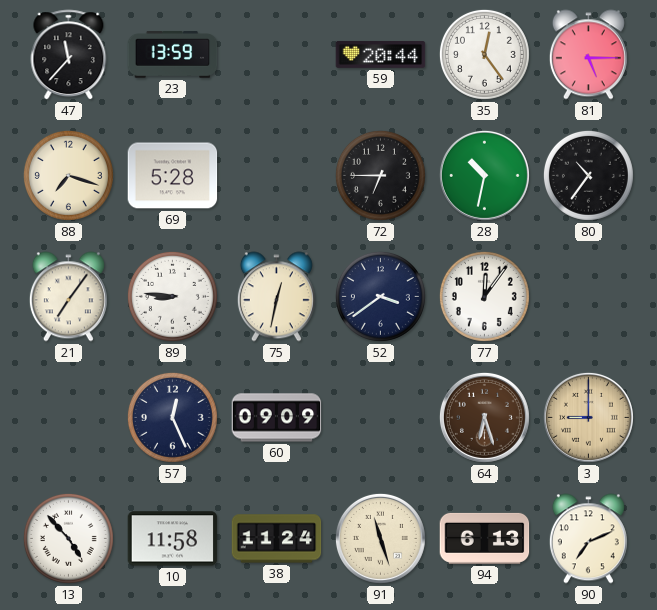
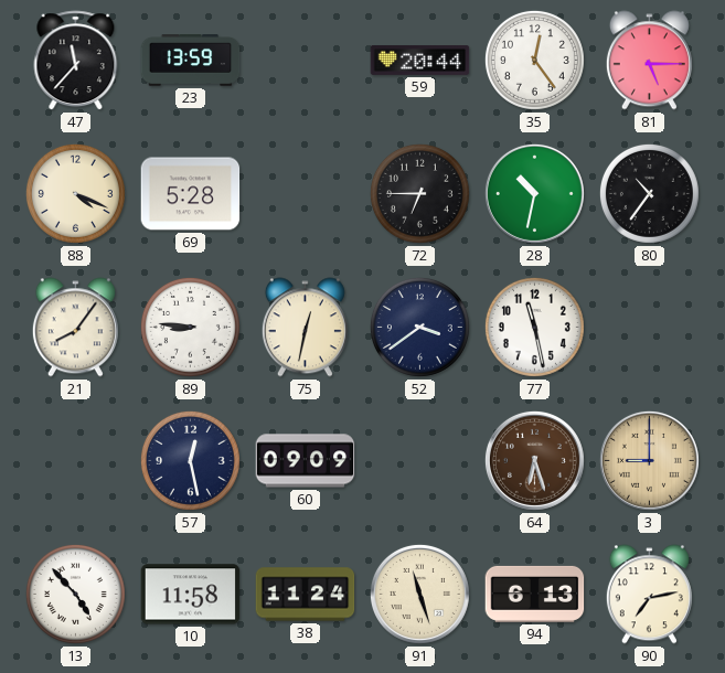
88: 7:18 -> 4:19 (75, 193)
21: 7:06 -> 8:06 (75, 328)
77: 12:06 -> 11:28 (534, 327)
57: 12:26 -> 12:28 (190, 460)
90: 7:11 -> 7:13 (649, 595)
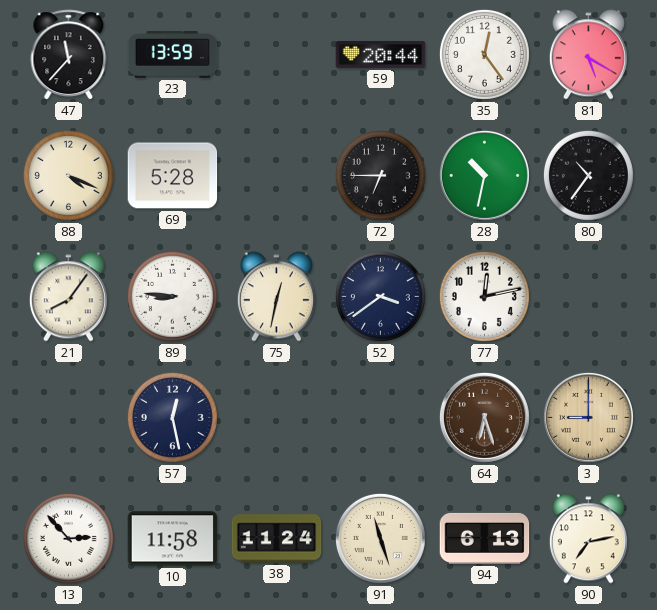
81: 5:15 -> 5:20 (588, 55)
77: 11:28 -> 12:13 (484, 296)
60: 09:09 -> none (306, 461)
13: 4:53 -> 2:53 (68, 538)
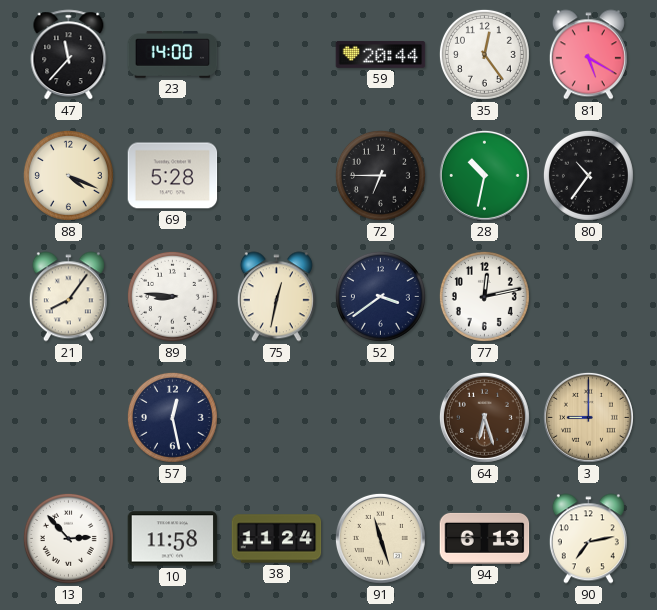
23: 13:59 -> 14:00 (173, 55)
